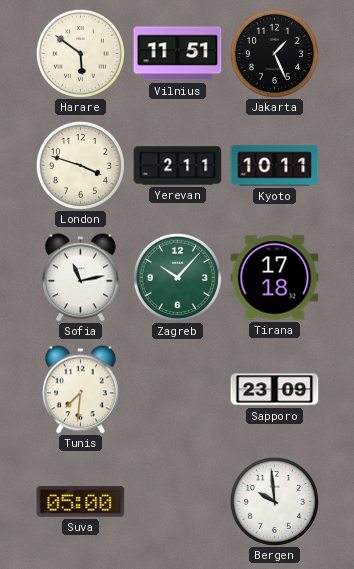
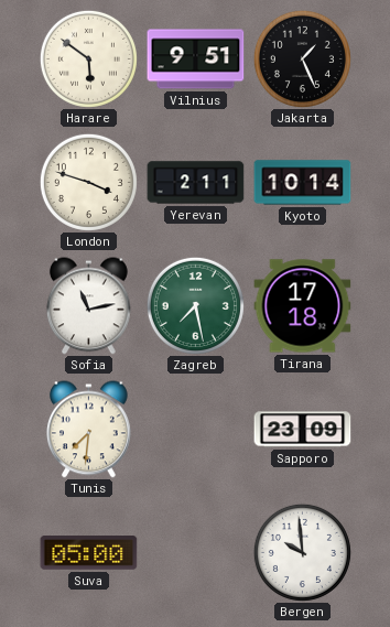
Vilnius: 11:51 -> 9:51 (196, 60)
Kyoto: 10:11 -> 10:14 (303, 183)
Zagreb: 10:07 -> 7:28 (195, 305)
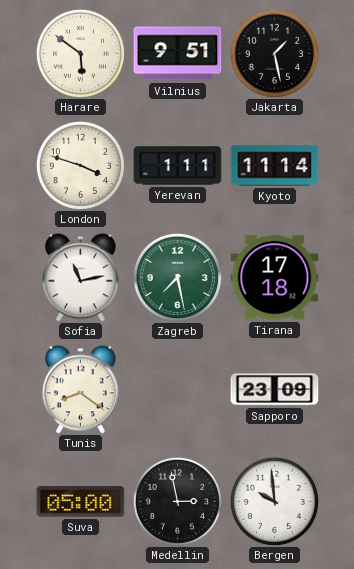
Jakarta: 1:26 -> 1:28 (274, 53)
Yerevan: 2:11 -> 1:11 (178, 166)
Kyoto: 10:14 -> 11:14 (275, 166)
Tunis: 7:31 -> 8:21 (81, 390)
Medellin: none -> 2:58 (177, 501)
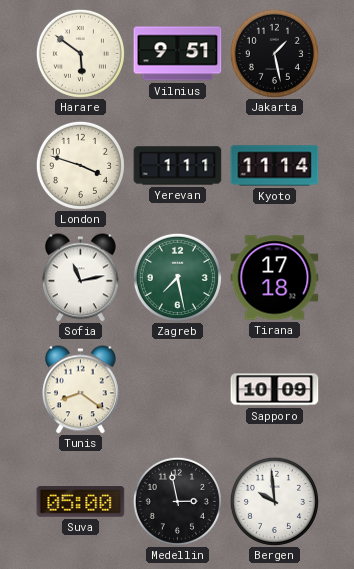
Sapporo: 23:09 -> 10:09 (275, 390)
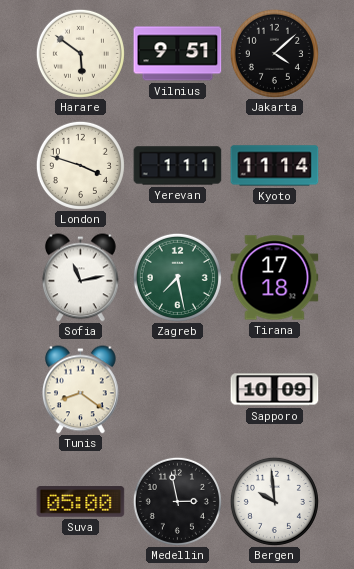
Jakarta: 1:28 -> 4:08 (274, 53)
